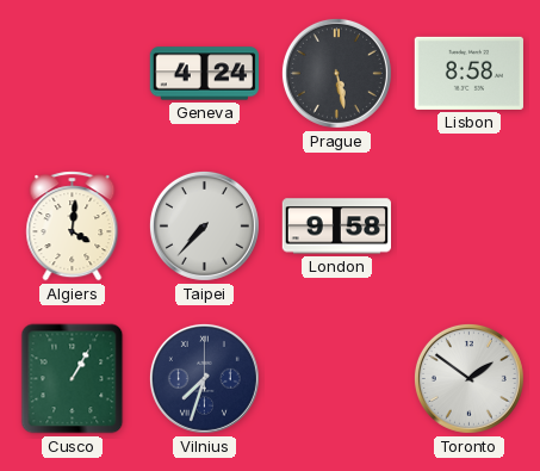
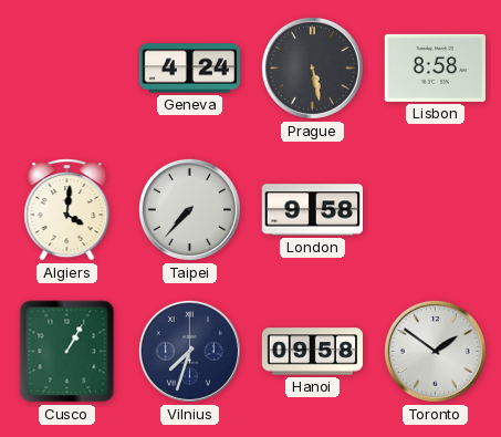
Hanoi: none -> 09:58 (313, 352)
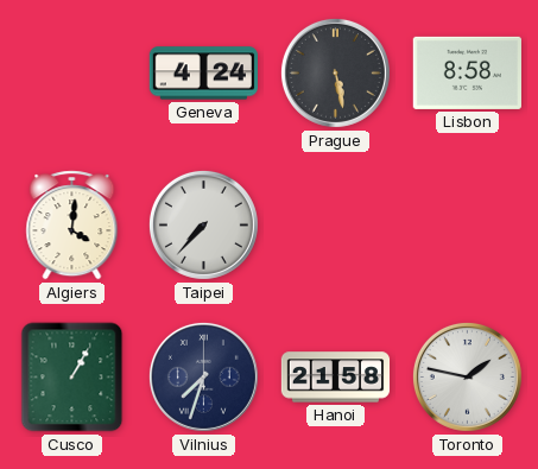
London: 9:58 -> none (312, 210)
Hanoi: 09:58 -> 21:58 (336, 378)
Toronto: 1:51 -> 1:47 (467, 376)
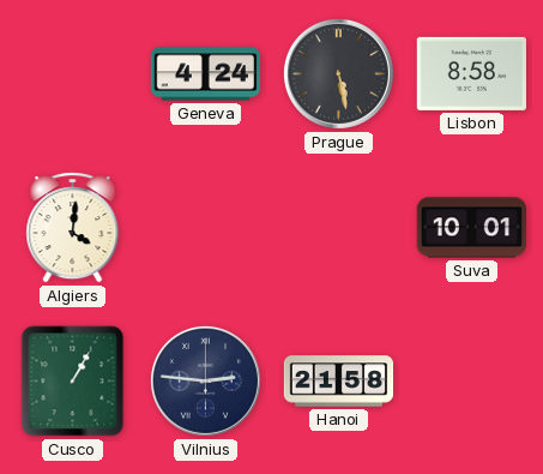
Taipei: 7:37 -> none (203, 224)
Suva: none -> 10:01 (471, 228)
Vilnius: 7:33 -> 2:46 (205, 380)
Toronto: 1:47 -> none (467, 376)
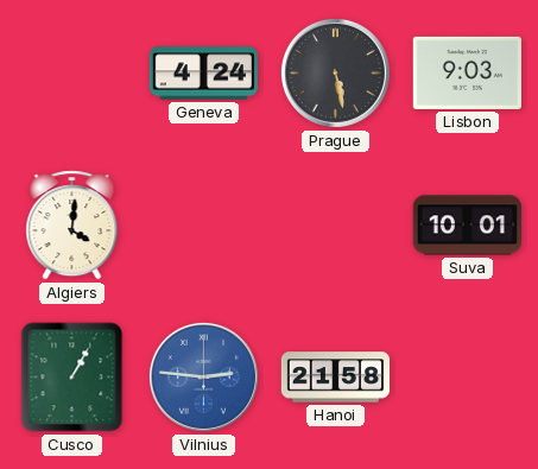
Lisbon: 8:58 -> 9:03 (467, 72)
Vilnius dial: navy -> blue (203, 376)
